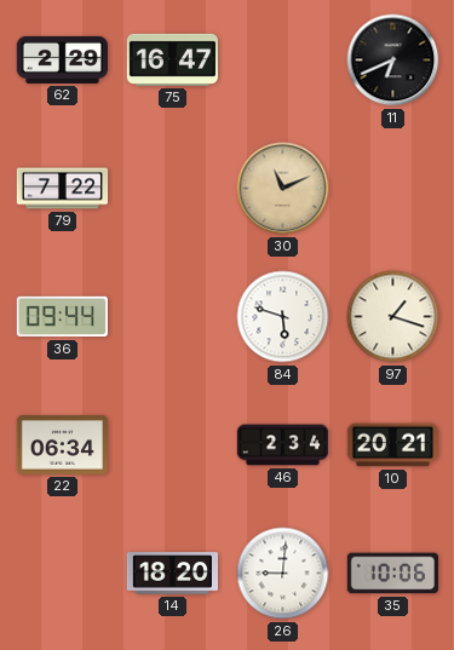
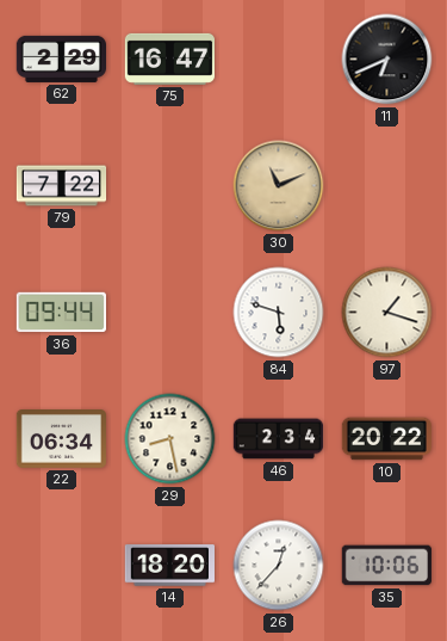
29: none -> 8:28 (170, 439)
10: 20:21 -> 20:22 (386, 439)
26: 9:01 -> 12:37 (279, 566)
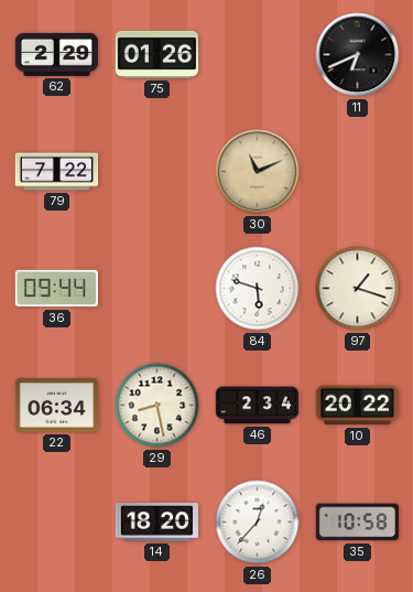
75: 16:47 -> 01:26 (156, 54)
35: 10:06 -> 10:58 (357, 523)
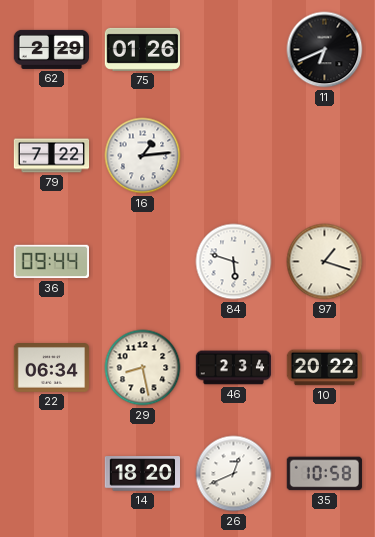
16: none -> 1:14 (143, 156)
30: 11:11 -> none (258, 172)
26: 12:37 -> 12:41 (234, 474)
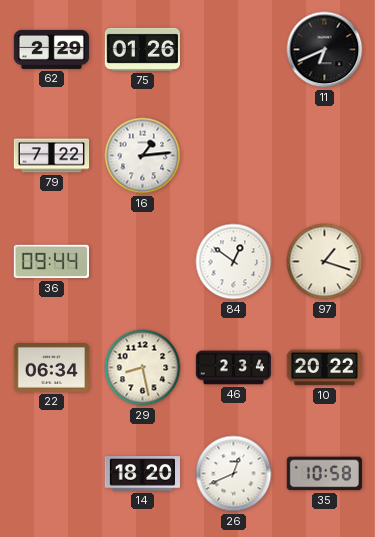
84: 5:48 -> 12:51 (234, 262)
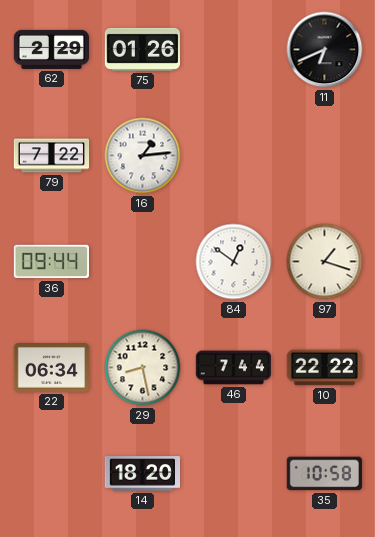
46: 2:34 -> 7:44 (234, 368)
10: 20:22 -> 22:22 (324, 368)
26: 12:41 -> none (234, 474)
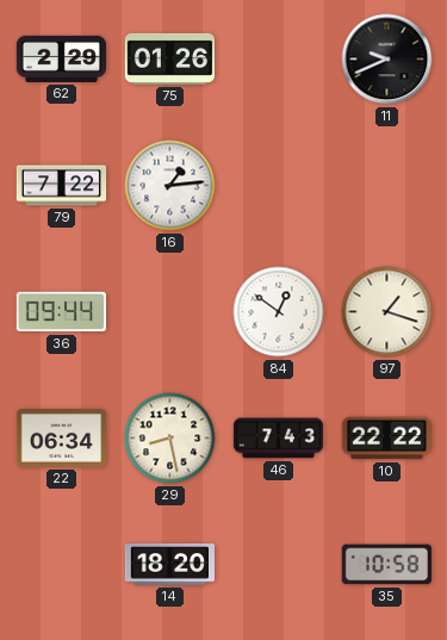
11: 6:41 -> 9:41 (387, 60)
46: 7:44 -> 7:43 (279, 439)
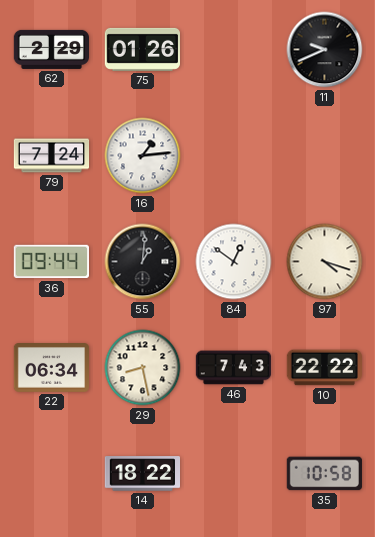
79: 7:22 -> 7:24 (52, 156)
55: none -> 1:01 (143, 262)
97: 1:18 -> 4:18 (325, 262)
14: 18:20 -> 18:22 (142, 474)
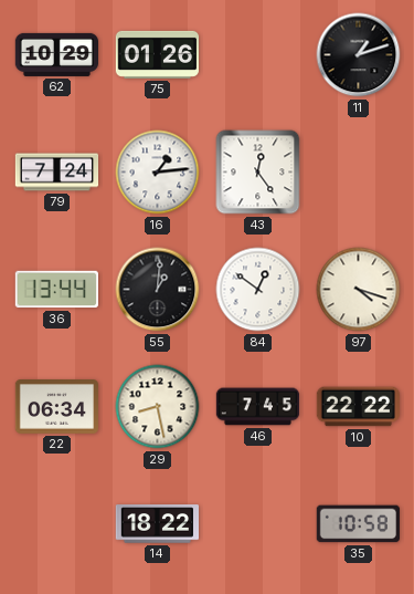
62: 2:29 -> 10:29 (56, 54)
11: 9:41 -> 1:12 (359, 55)
43: none -> 12:24 (258, 173)
36: 09:44 -> 13:44 (56, 290)
46: 7:43 -> 7:45 (258, 407)
